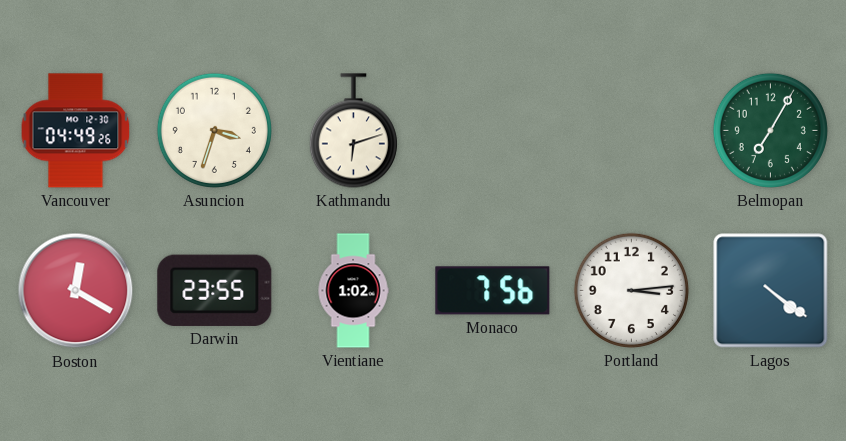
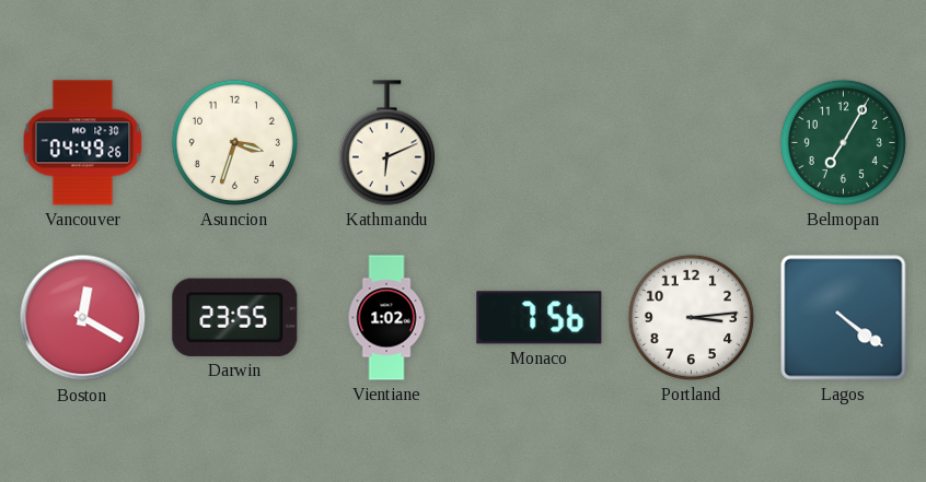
Kathmandu: 6:12 -> 6:11 (386, 143)
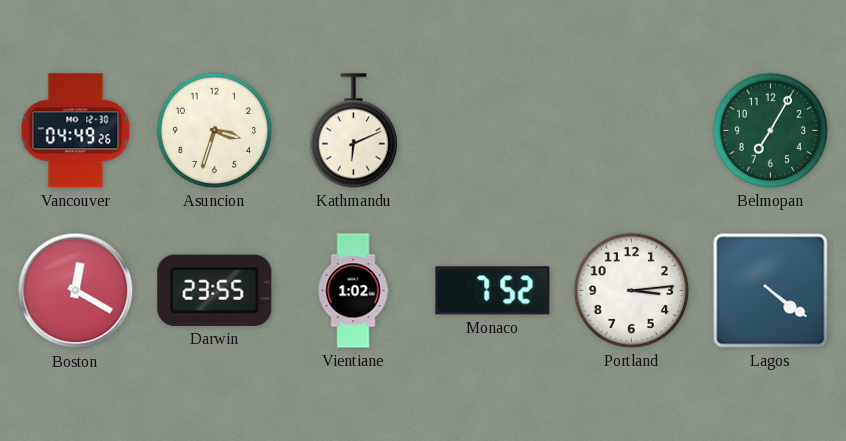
Monaco: 7:56 -> 7:52 (493, 291)
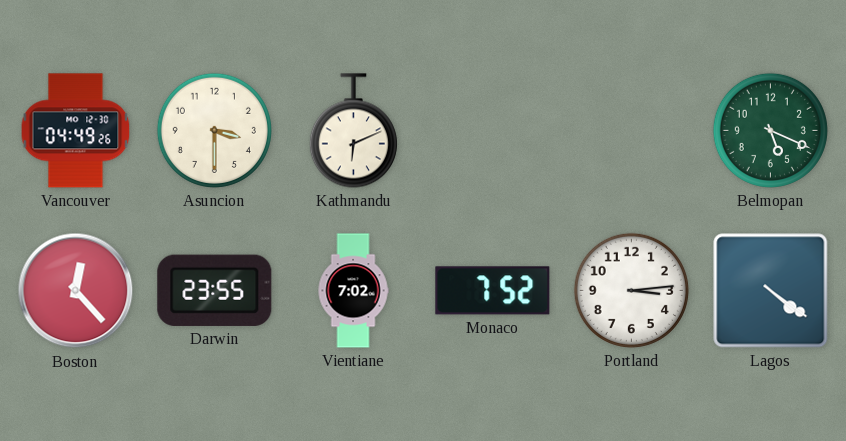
Asuncion: 3:33 -> 3:30 (214, 130)
Belmopan: 7:05 -> 5:19 (770, 130)
Boston: 12:20 -> 12:23 (76, 291)
Vientiane: 1:02 -> 7:02 (353, 291)
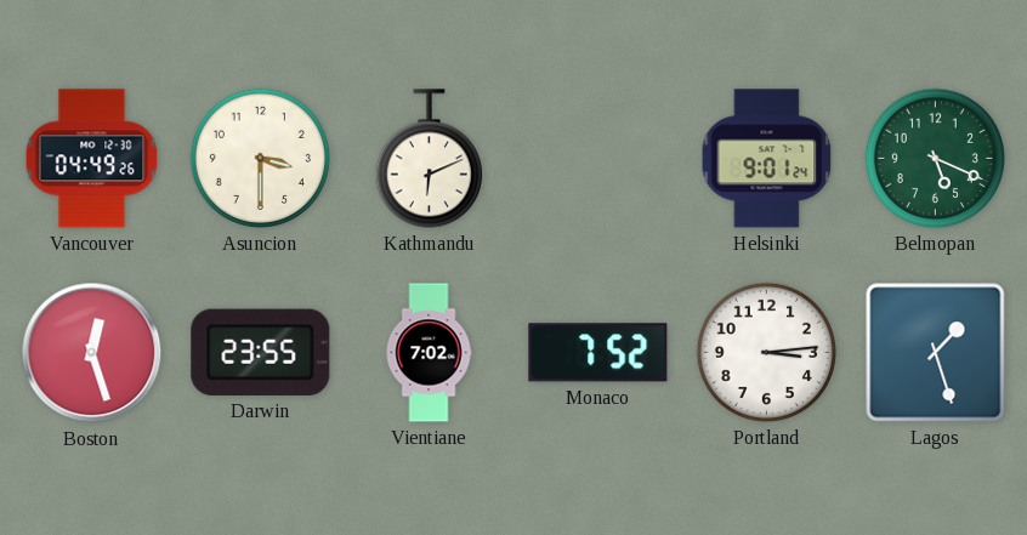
Helsinki: none -> 9:01 (767, 159)
Boston: 12:23 -> 12:27 (92, 353)
Lagos: 4:21 -> 1:27 (936, 353)
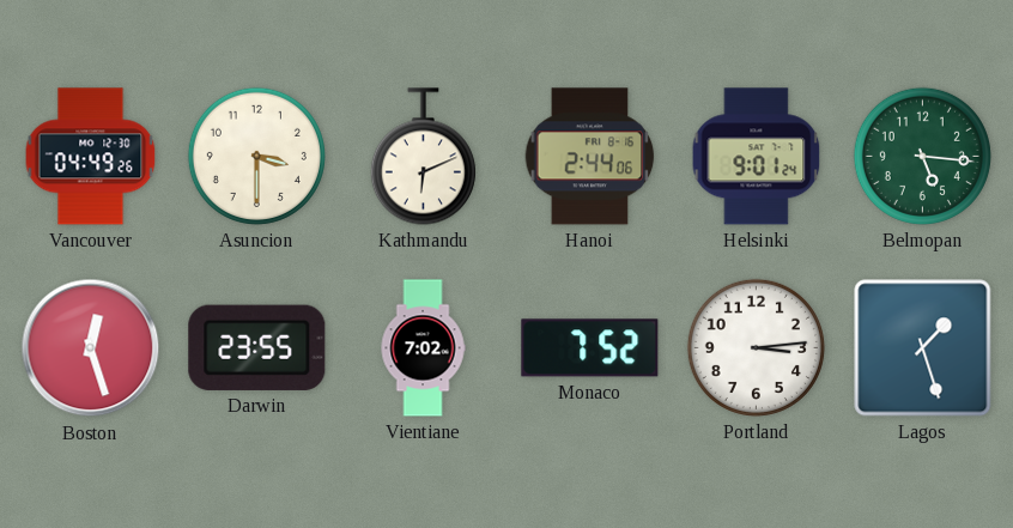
Hanoi: none -> 2:44 (590, 157)
Belmopan: 5:19 -> 5:16 (922, 156)
